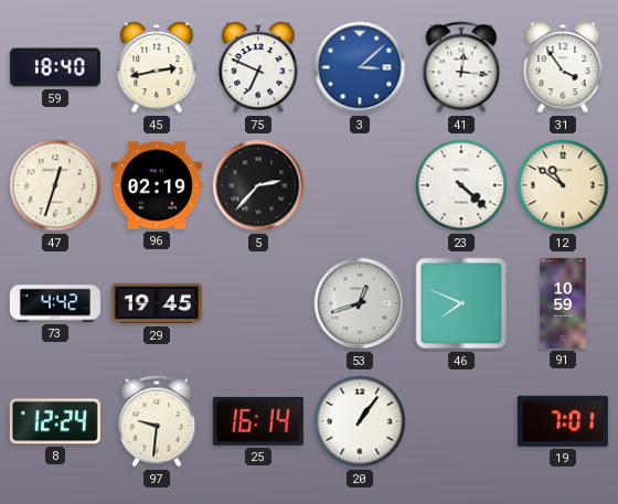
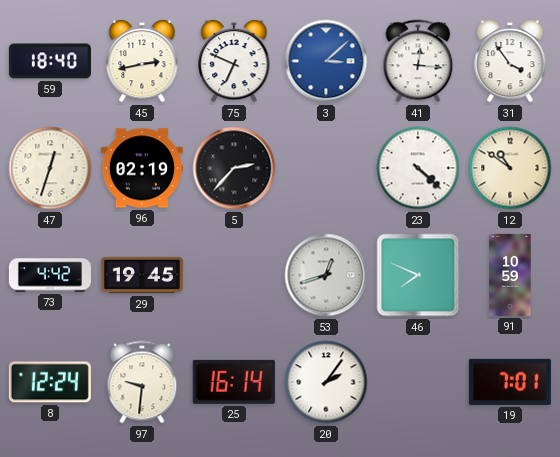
20: 1:06 -> 2:06 (326, 382)
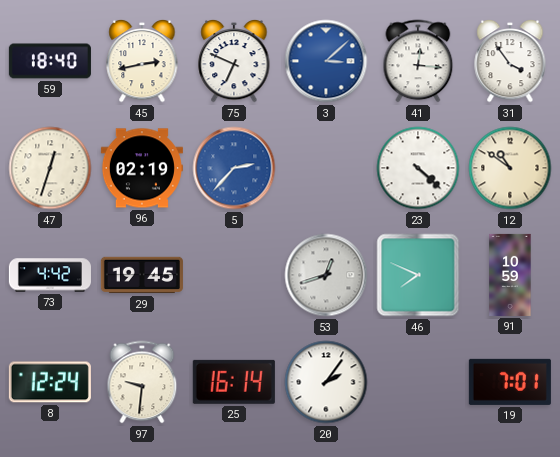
5 dial: black -> blue (234, 168)
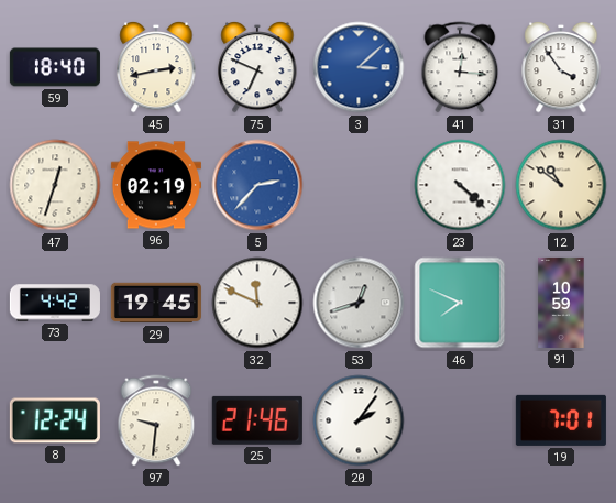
32: none -> 11:49 (257, 303)
25: 16:14 -> 21:46 (257, 420)
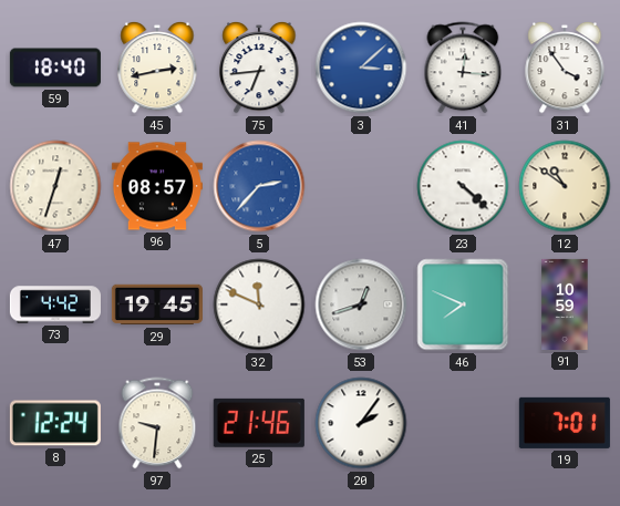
75: 6:49 -> 6:44 (259, 68)
96: 02:19 -> 08:57 (157, 186)
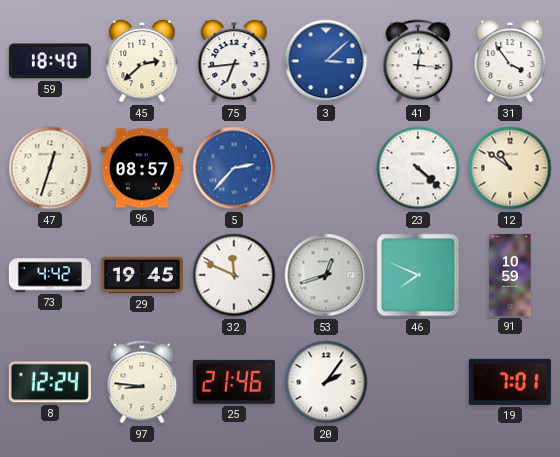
45: 2:43 -> 2:38 (142, 61)
97: 9:31 -> 8:46 (142, 382)
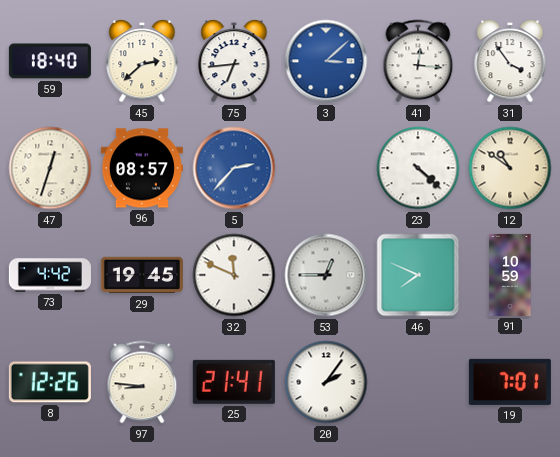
53: 12:42 -> 12:45 (326, 275)
8: 12:24 -> 12:26 (50, 382)
25: 21:46 -> 21:41 (234, 382)
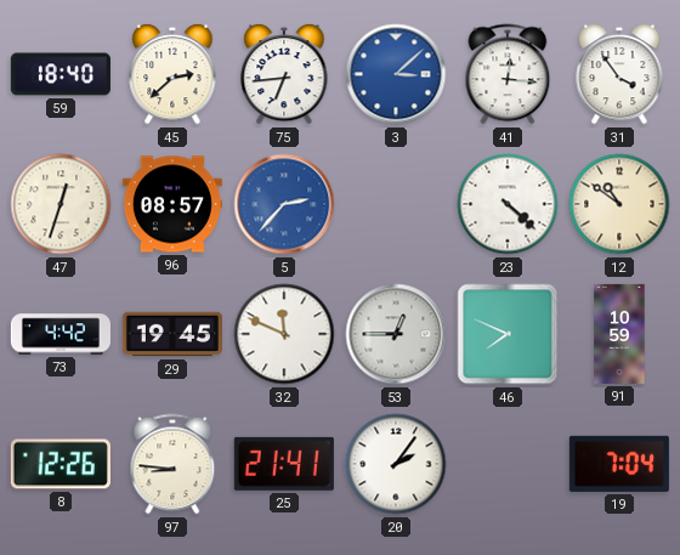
19: 7:01 -> 7:04 (619, 464)
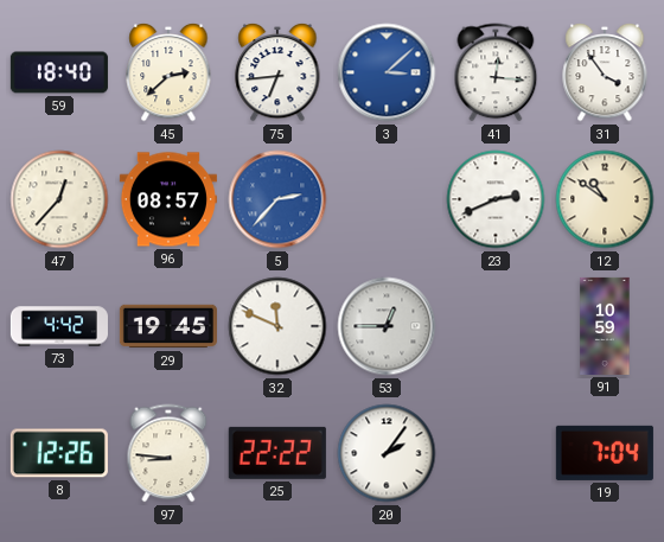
47: 12:33 -> 12:37 (59, 199)
23: 4:22 -> 2:41 (496, 199)
46: 7:49 -> none (508, 334)
25: 21:41 -> 22:22 (277, 453)
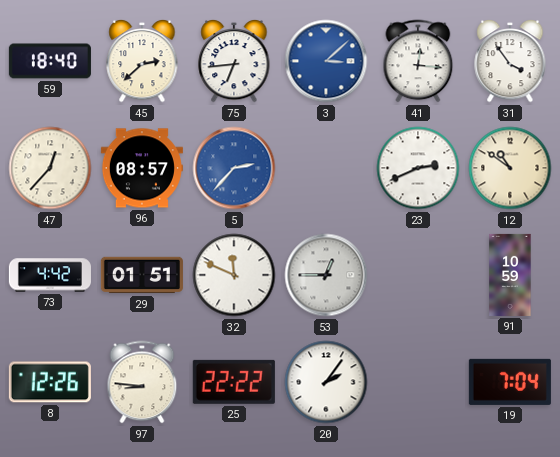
29: 19:45 -> 01:51 (142, 275)
